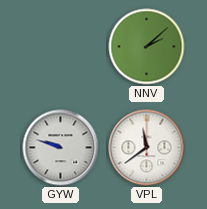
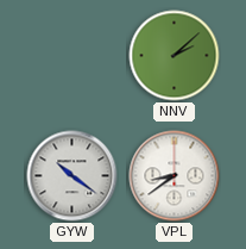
GYW: 9:48 -> 10:21 (72, 176)
VPL: 11:39 -> 8:39 (175, 176)
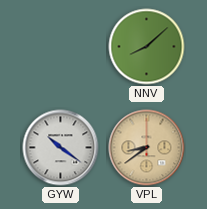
NNV: 2:08 -> 8:08 (147, 47)
VPL dial: white -> champagne (147, 148)
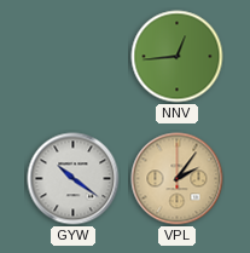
NNV: 8:08 -> 12:44 (178, 57)
VPL: 8:39 -> 2:06 (178, 179)
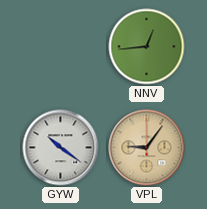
VPL: 2:06 -> 9:06 (147, 148)
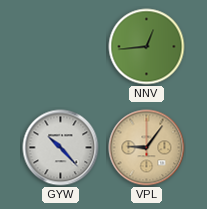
GYW: 10:21 -> 10:23 (61, 148)
